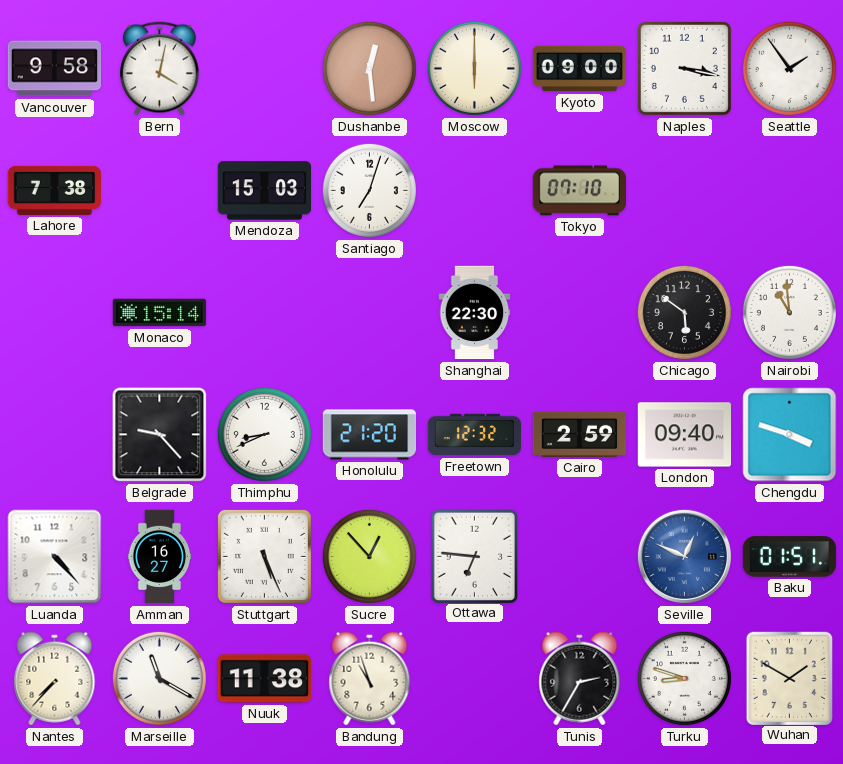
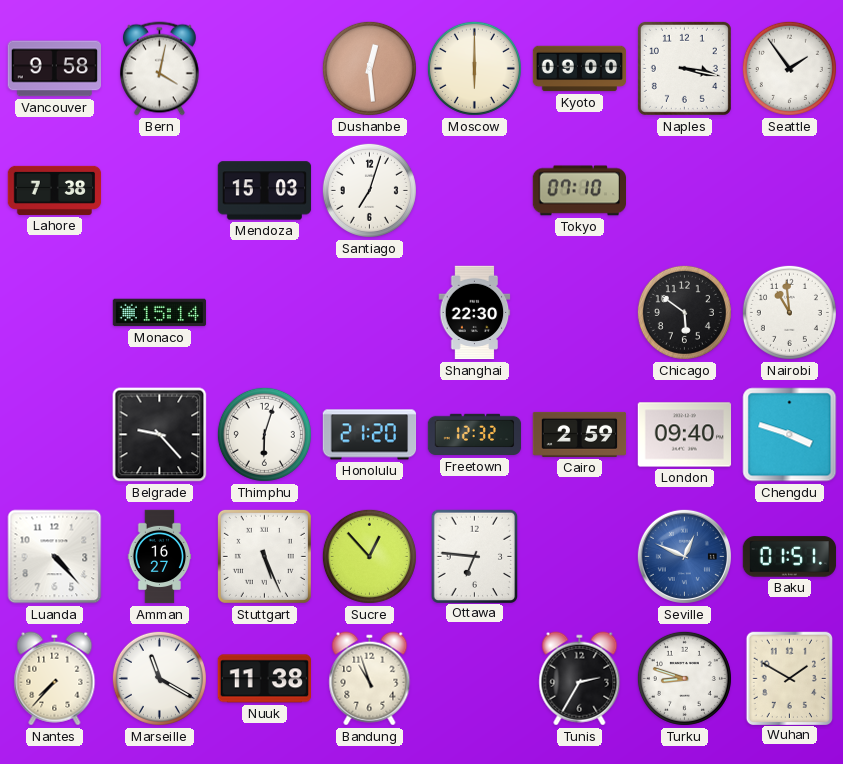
Thimphu: 8:41 -> 6:03 (264, 434)
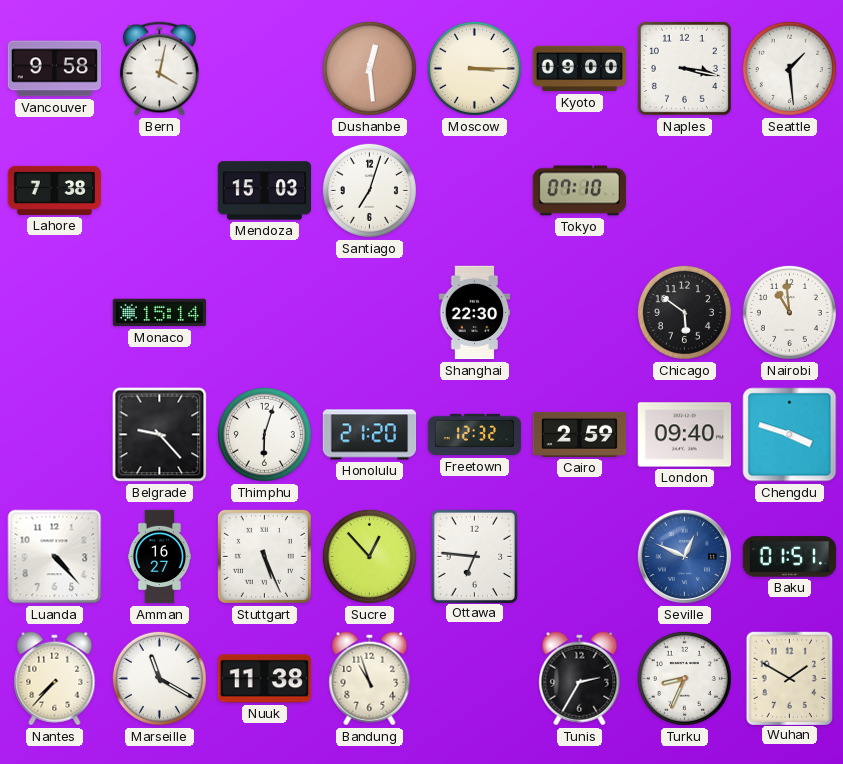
Moscow: 6:00 -> 3:15 (474, 68)
Seattle: 1:54 -> 1:29 (789, 68)
Turku: 8:48 -> 8:34 (684, 678)
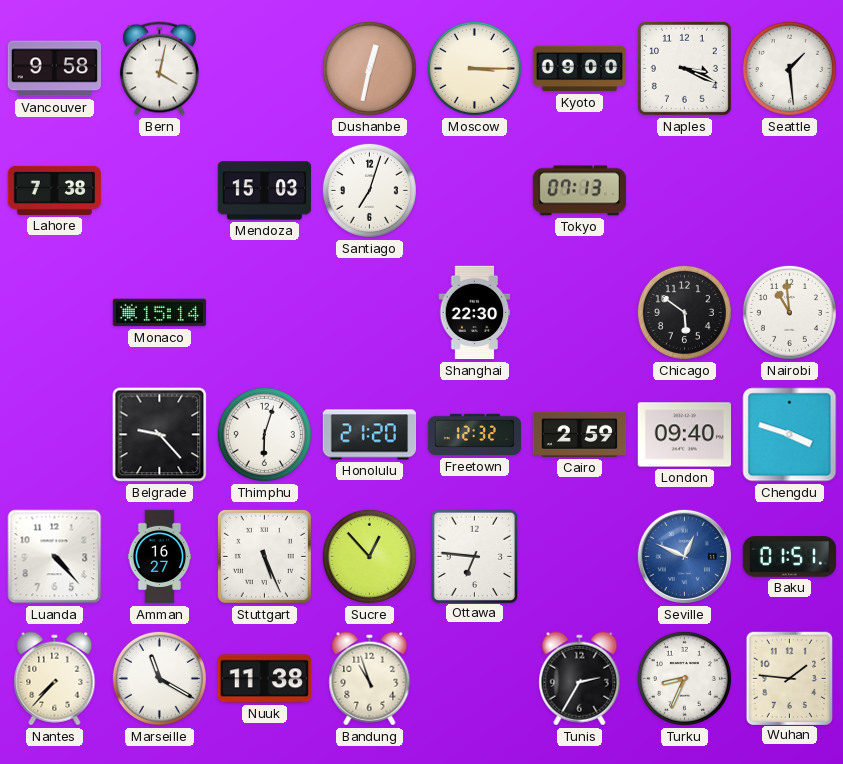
Dushanbe: 12:29 -> 12:32 (369, 68)
Naples: 3:17 -> 3:19 (684, 68)
Tokyo: 07:10 -> 07:13 (579, 191)
Wuhan: 1:50 -> 1:46 (789, 678)
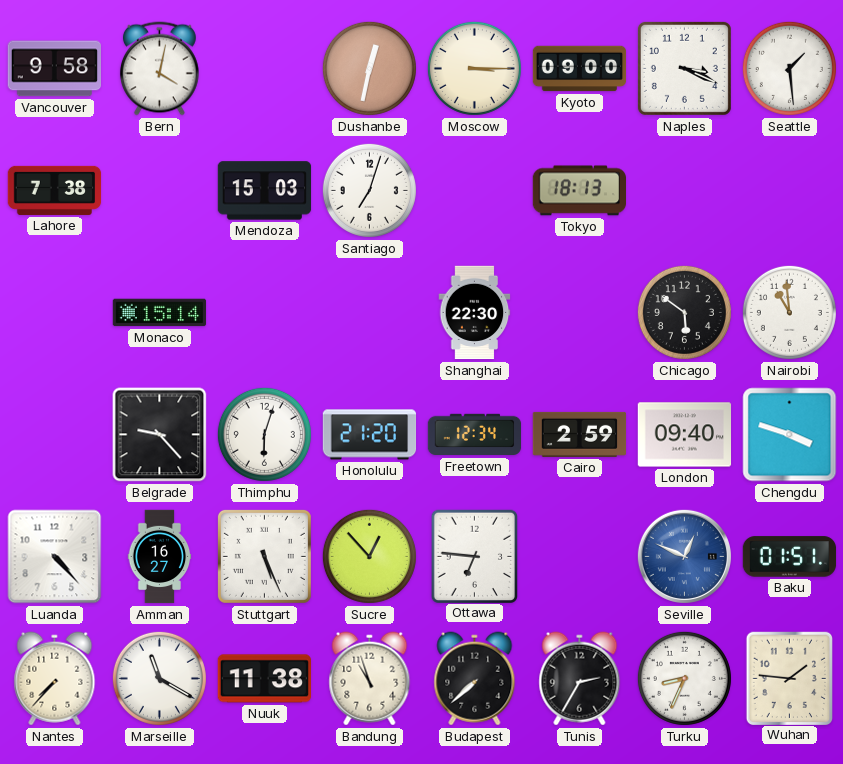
Tokyo: 07:13 -> 18:13 (579, 191)
Freetown: 12:32 -> 12:34 (475, 435)
Budapest: none -> 7:38 (475, 679)
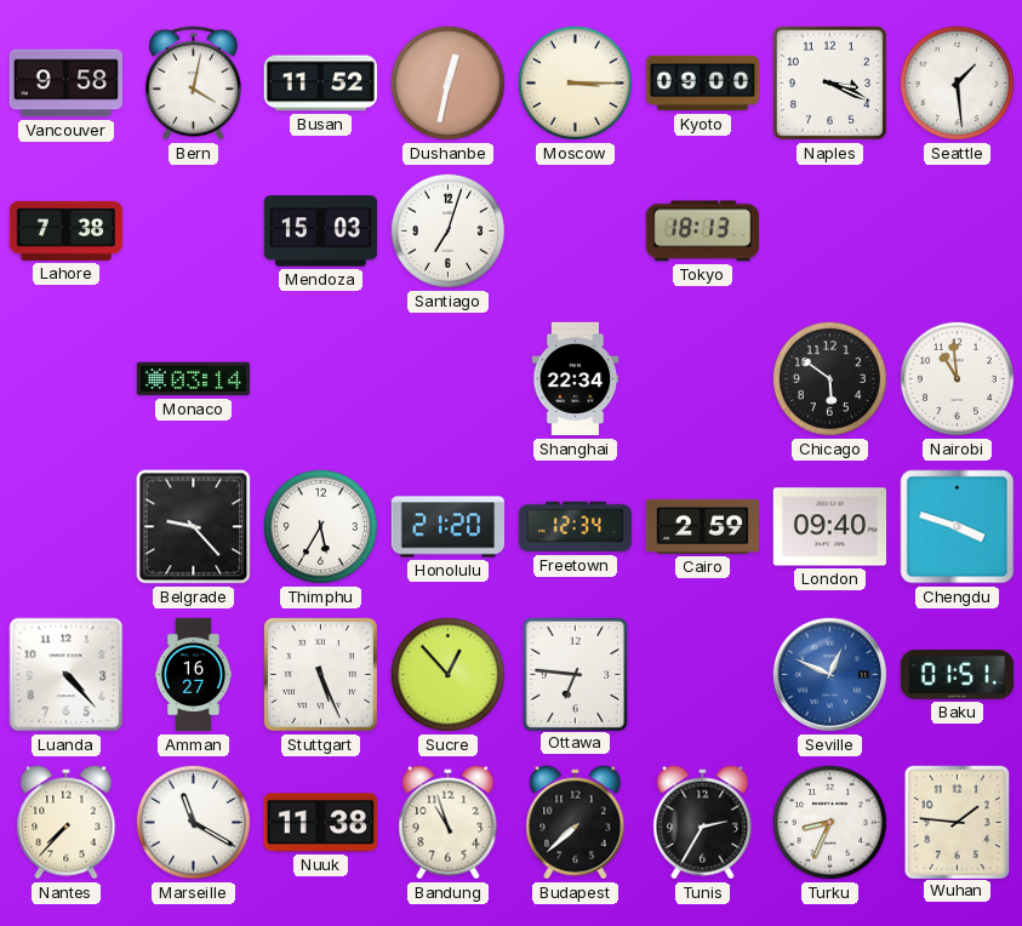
Busan: none -> 11:52 (320, 84)
Monaco: 15:14 -> 03:14 (194, 379)
Shanghai: 22:30 -> 22:34 (576, 379)
Thimphu: 6:03 -> 5:35 (320, 526)
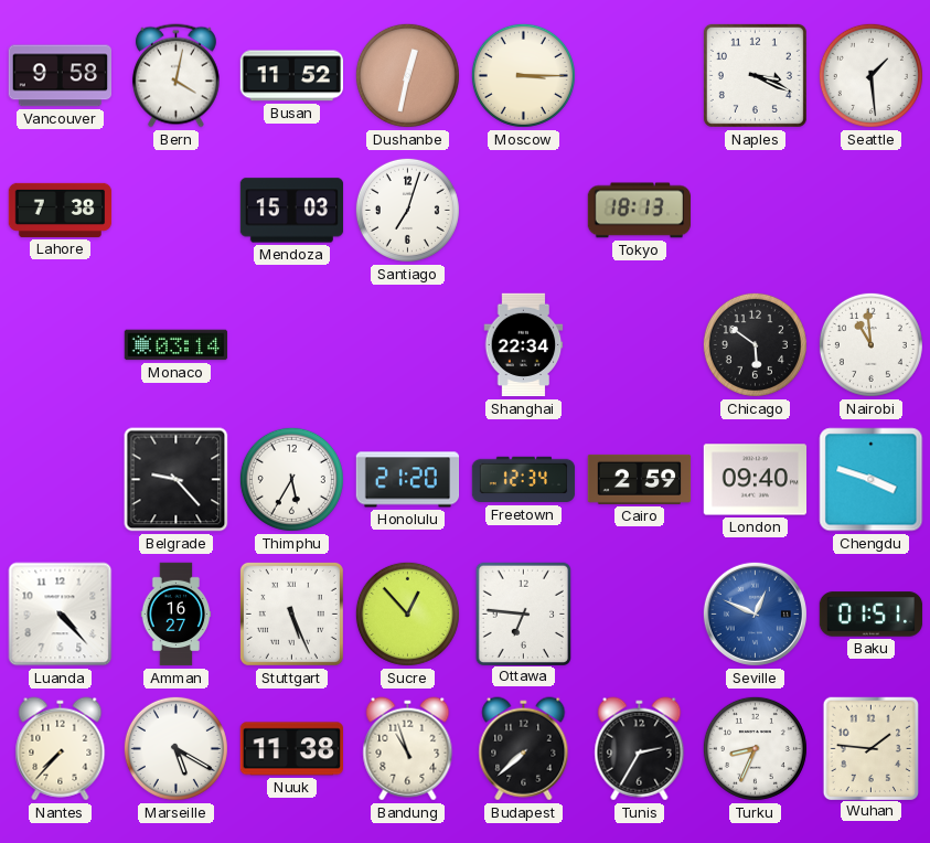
Kyoto: 09:00 -> none (703, 84)
Marseille: 11:20 -> 5:20 (175, 748)
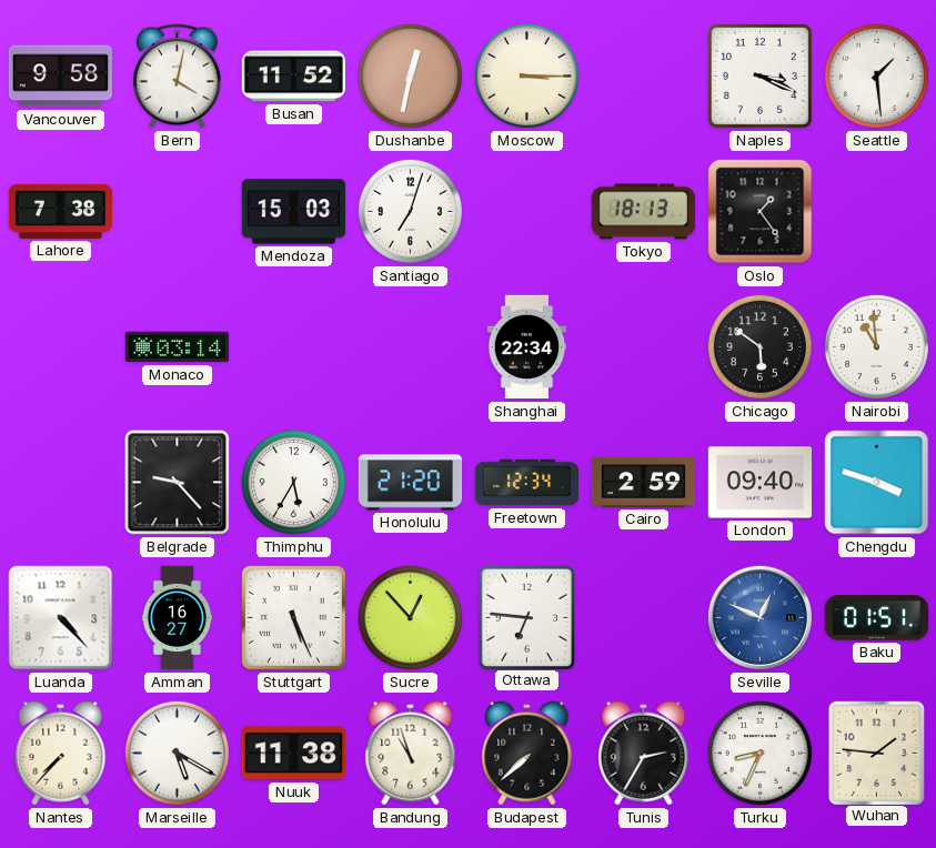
Oslo: none -> 1:24 (761, 212)
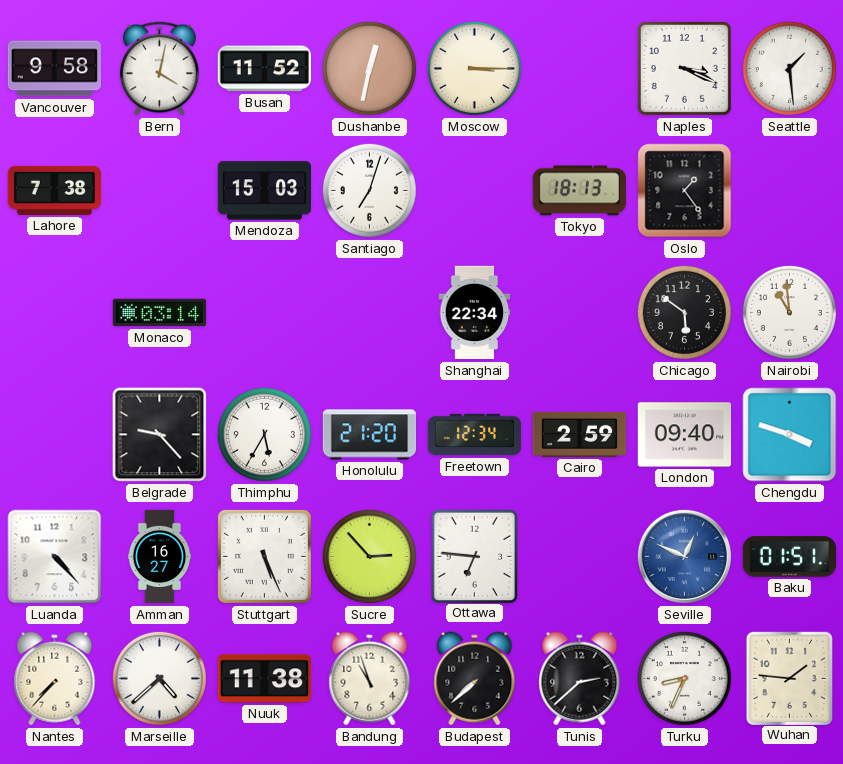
Sucre: 12:53 -> 2:53 (369, 556)
Marseille: 5:20 -> 4:38 (159, 678)
Tunis: 2:35 -> 2:38 (580, 679)
